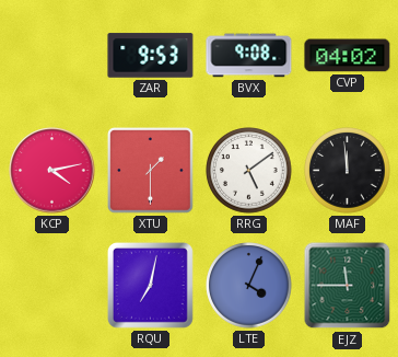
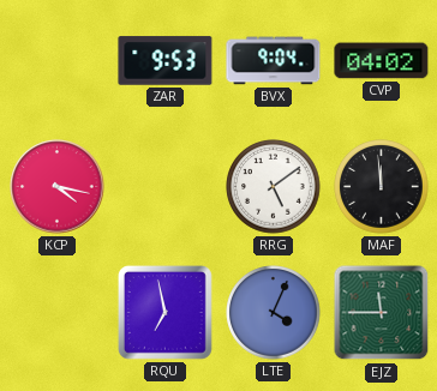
BVX: 9:08 -> 9:04 (274, 61)
KCP: 4:13 -> 4:17 (58, 187)
XTU: 1:30 -> none (151, 171)
RQU: 7:02 -> 6:58 (164, 312)
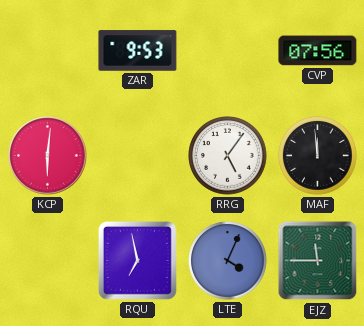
BVX: 9:04 -> none (274, 61)
CVP: 04:02 -> 07:56 (318, 51)
KCP: 4:17 -> 6:01 (48, 156)
RRG: 5:09 -> 5:06 (228, 156)
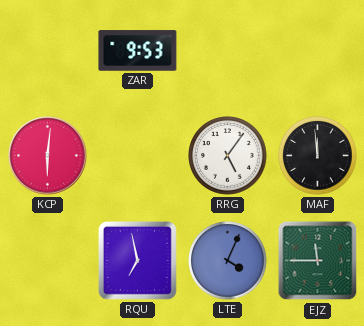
CVP: 07:56 -> none (318, 51)
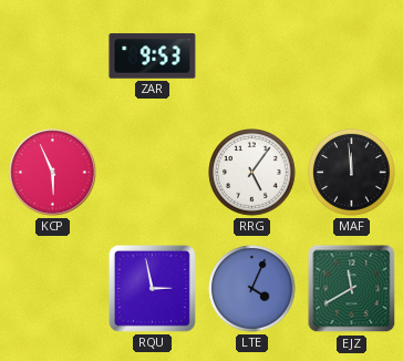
KCP: 6:01 -> 5:56 (53, 173)
RQU: 6:58 -> 2:58 (152, 288)
EJZ: 11:45 -> 11:40 (352, 289)
